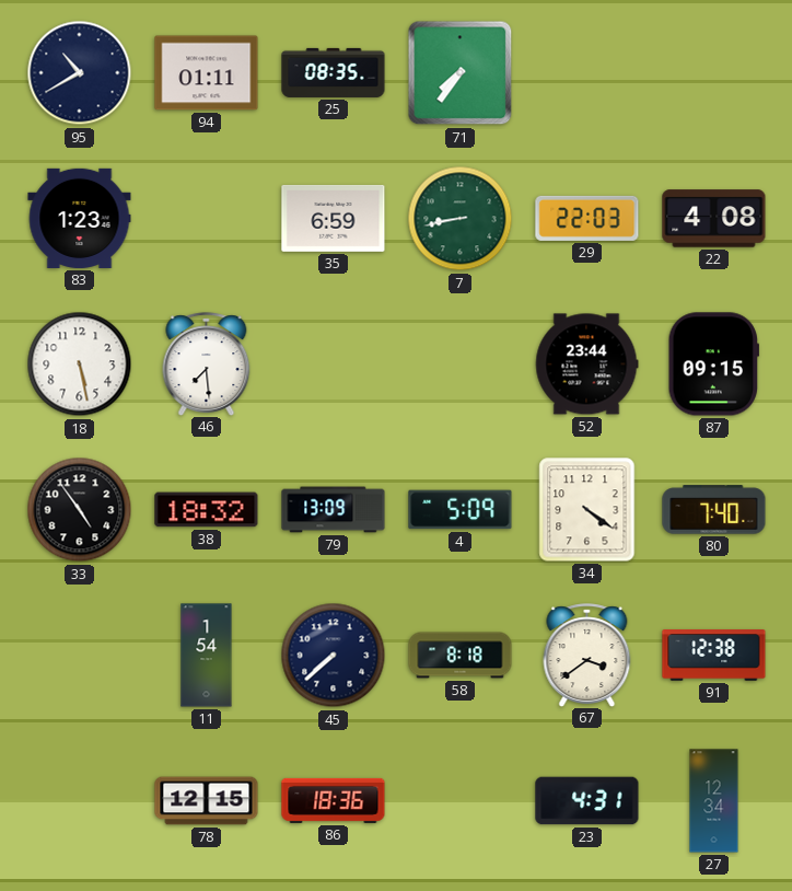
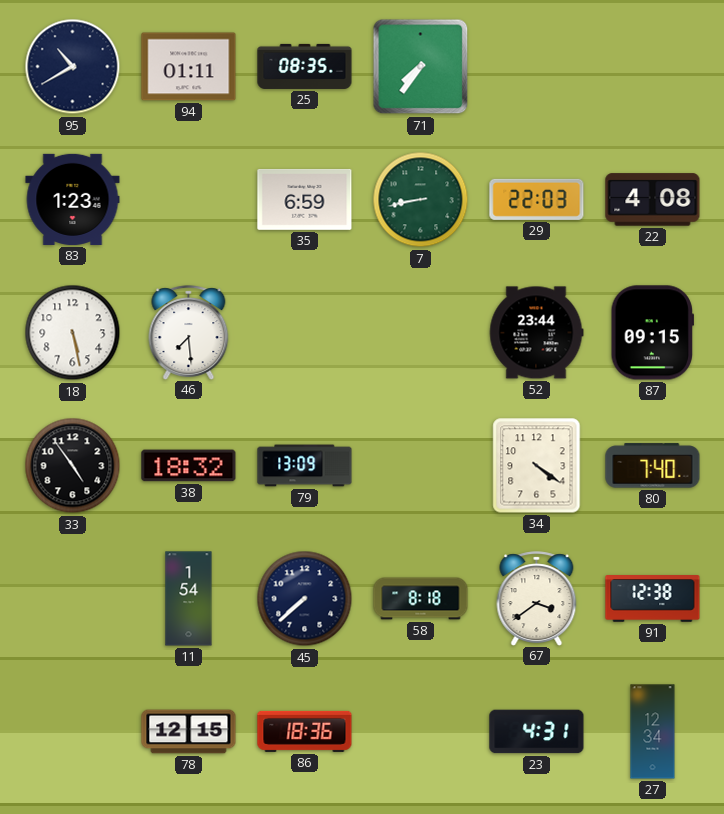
4: 5:09 -> none (461, 510)
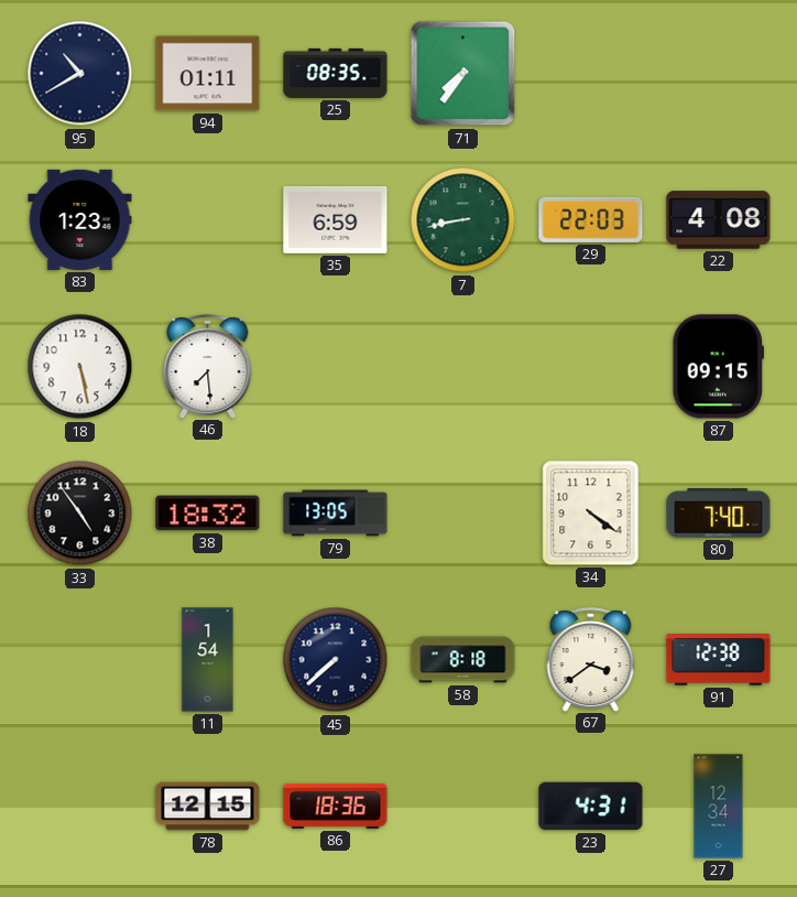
52: 23:44 -> none (536, 333)
79: 13:09 -> 13:05 (336, 514)
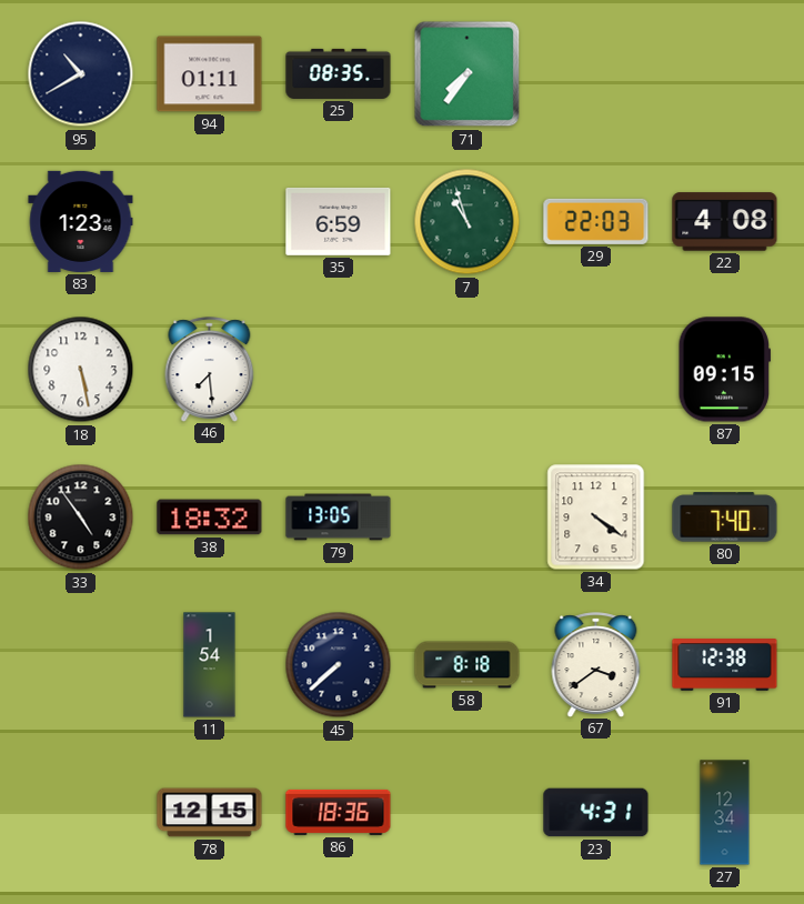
7: 8:43 -> 10:57 (468, 222)
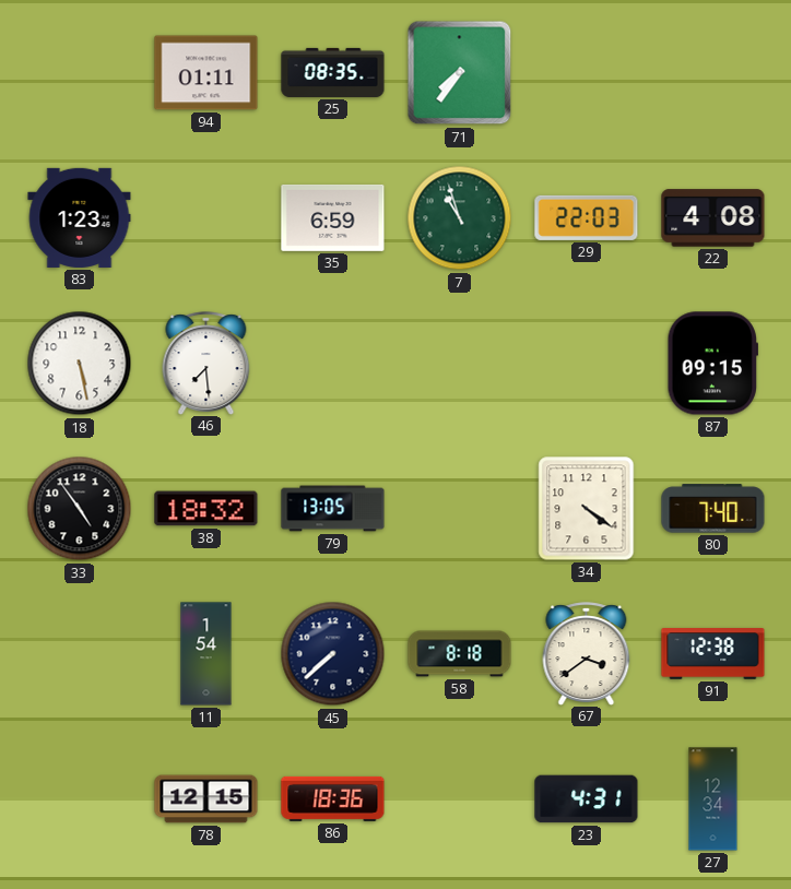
95: 10:40 -> none (81, 74)
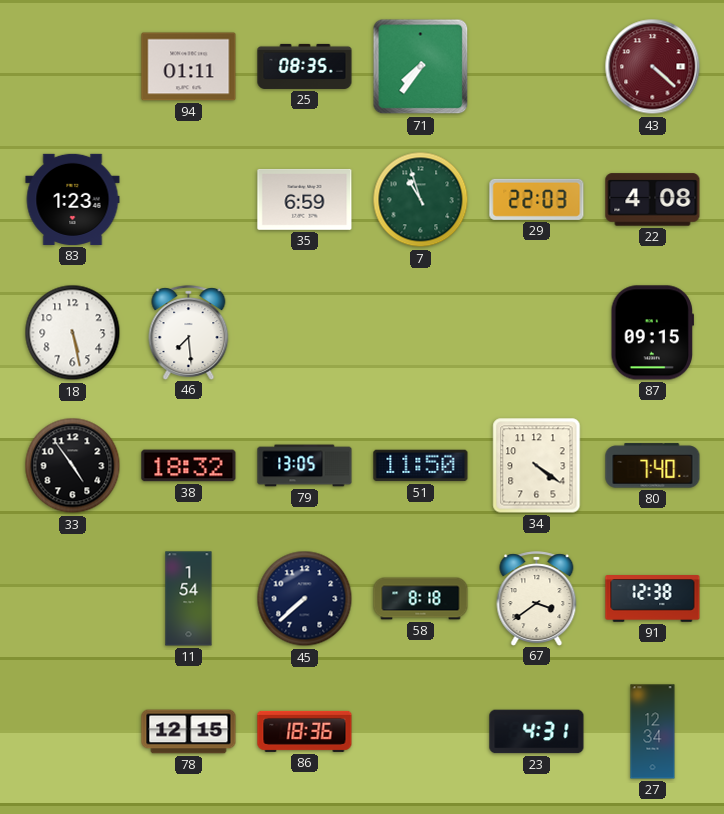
43: none -> 4:22 (653, 67)
51: none -> 11:50 (421, 466)
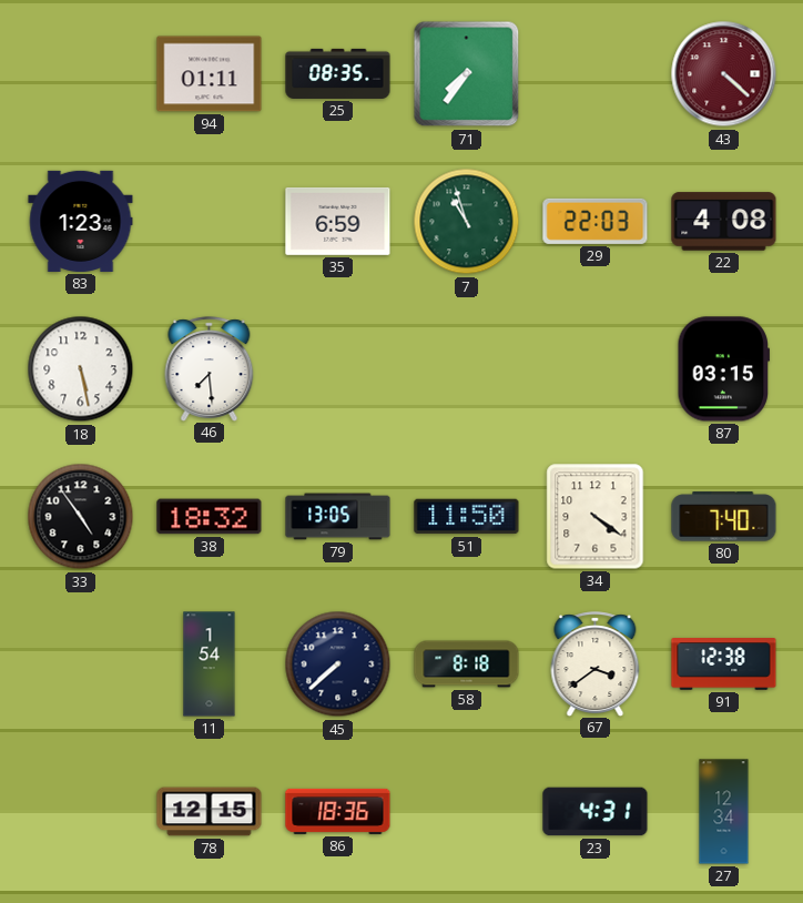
87: 09:15 -> 03:15 (723, 369)
